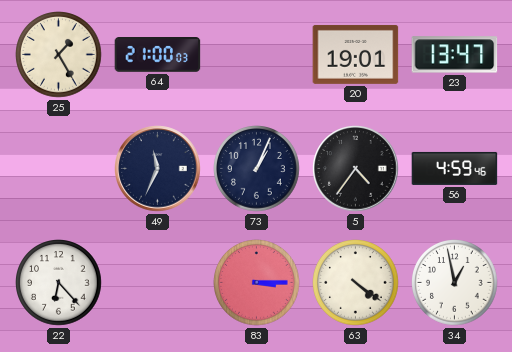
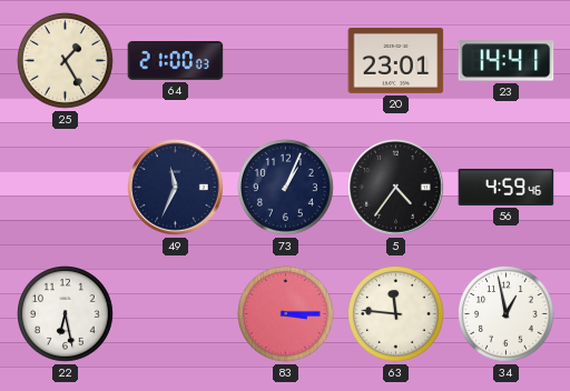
20: 19:01 -> 23:01 (396, 60)
23: 13:47 -> 14:41 (507, 61)
22: 6:23 -> 6:28 (66, 314)
63: 4:21 -> 11:46 (396, 314)
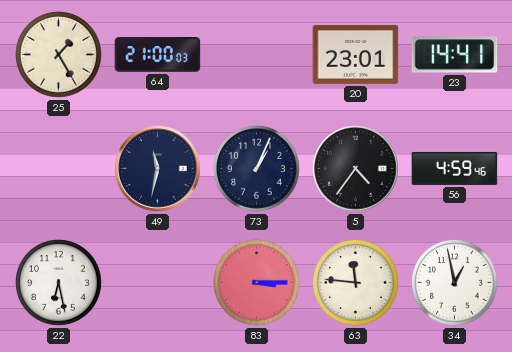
49: 11:34 -> 11:32 (158, 169)
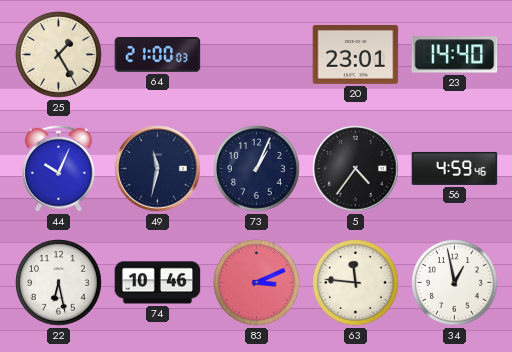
23: 14:41 -> 14:40 (455, 55)
44: none -> 10:04 (58, 168)
74: none -> 10:46 (158, 283)
83: 3:15 -> 3:11 (257, 283)
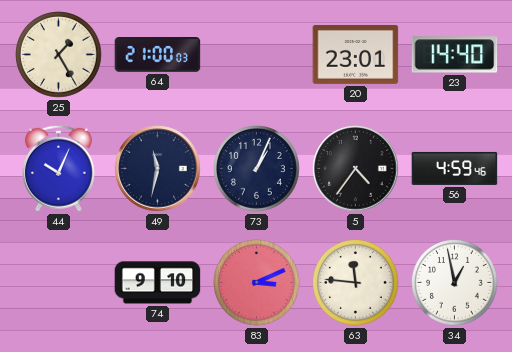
22: 6:28 -> none (59, 283)
74: 10:46 -> 9:10 (158, 283)
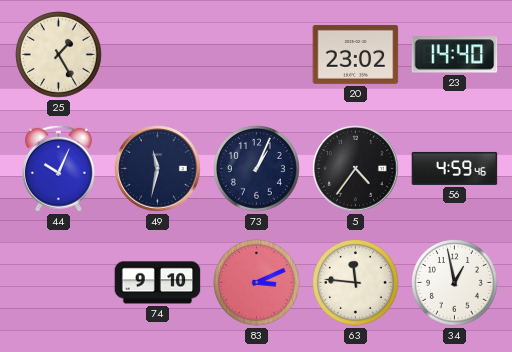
64: 21:00 -> none (158, 55)
20: 23:01 -> 23:02 (356, 54)
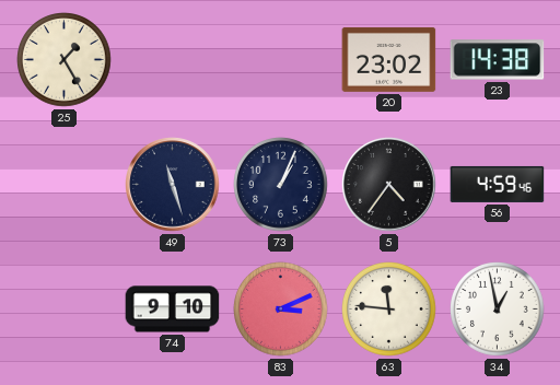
23: 14:40 -> 14:38 (498, 60)
44: 10:04 -> none (58, 168)
49: 11:32 -> 11:27 (173, 185)
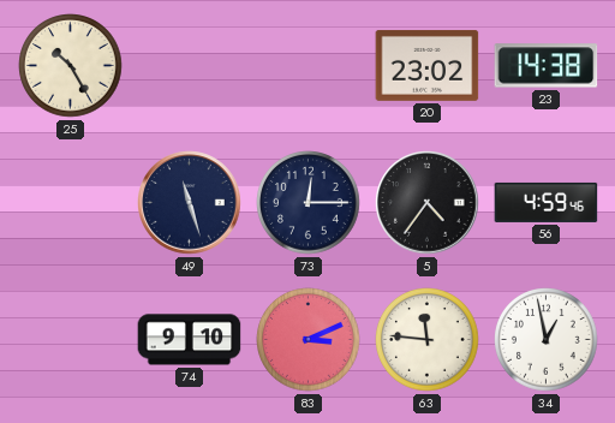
25: 1:25 -> 10:25 (71, 66)
73: 1:04 -> 12:15 (309, 203)
